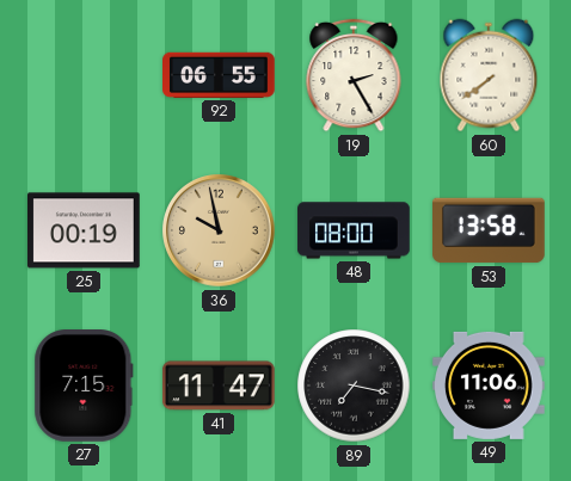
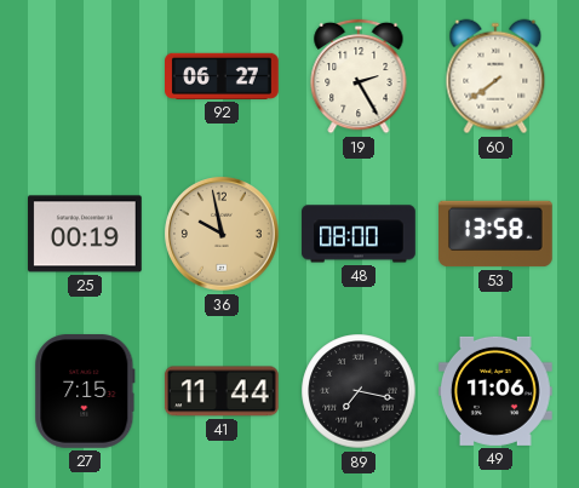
92: 06:55 -> 06:27 (223, 76)
41: 11:47 -> 11:44 (222, 391)
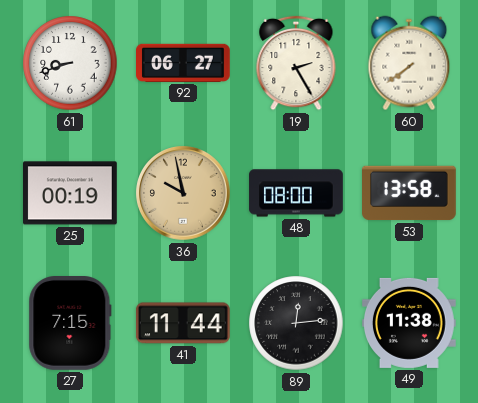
61: none -> 8:42 (70, 63)
89: 7:17 -> 12:14 (296, 323)
49: 11:06 -> 11:38 (410, 323)
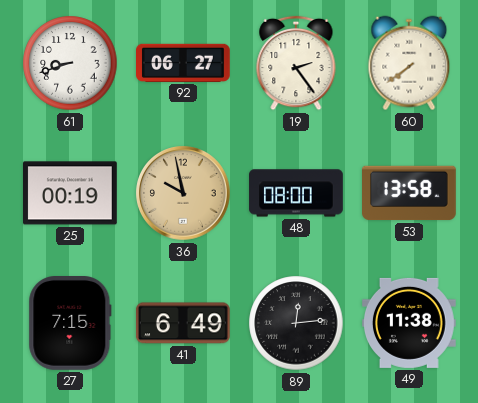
19: 2:25 -> 2:24 (296, 63)
41: 11:44 -> 6:49 (183, 323)
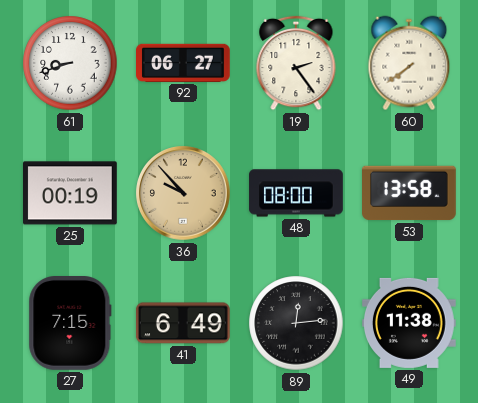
36: 9:58 -> 9:53 (183, 193)
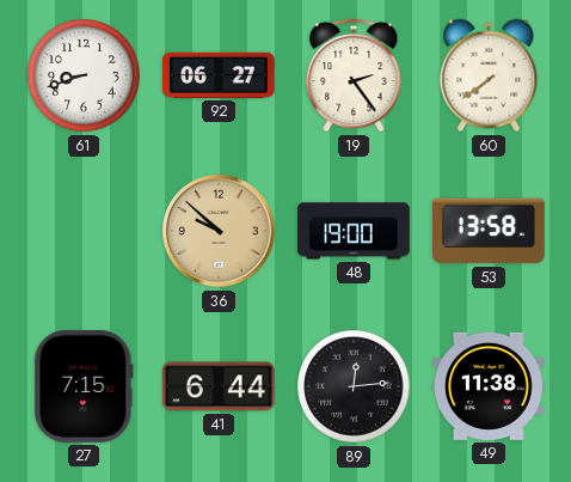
25: 00:19 -> none (71, 193)
36: 9:53 -> 9:52 (219, 231)
48: 08:00 -> 19:00 (354, 231)
41: 6:49 -> 6:44 (219, 386)
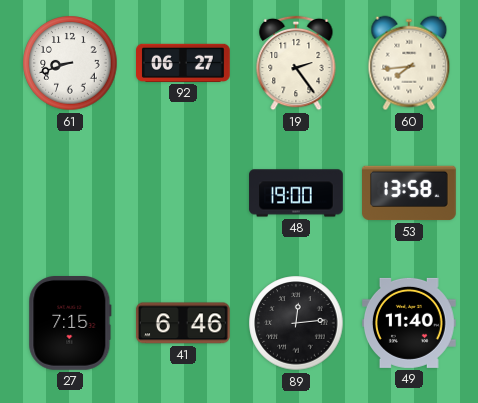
60: 7:39 -> 7:44 (409, 63)
36: 9:52 -> none (219, 231)
41: 6:44 -> 6:46 (183, 323)
49: 11:38 -> 11:40 (410, 323)
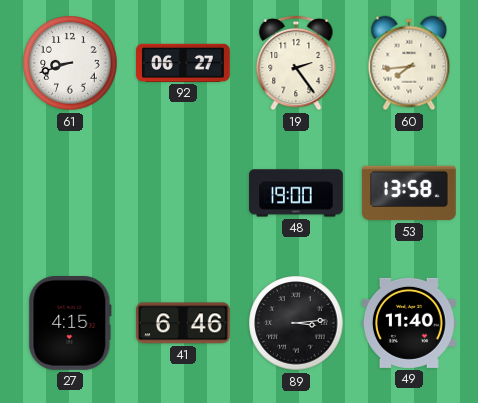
27: 7:15 -> 4:15 (70, 324)
89: 12:14 -> 3:14 (296, 323)
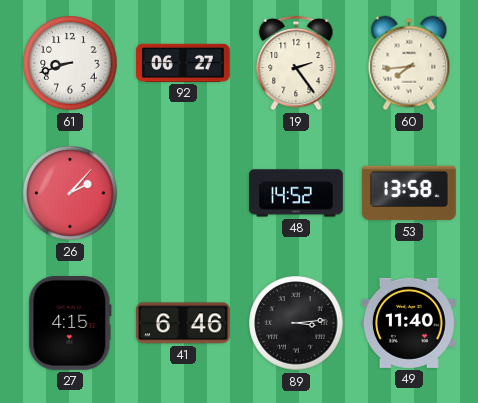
26: none -> 2:07 (70, 193)
48: 19:00 -> 14:52 (296, 193)
